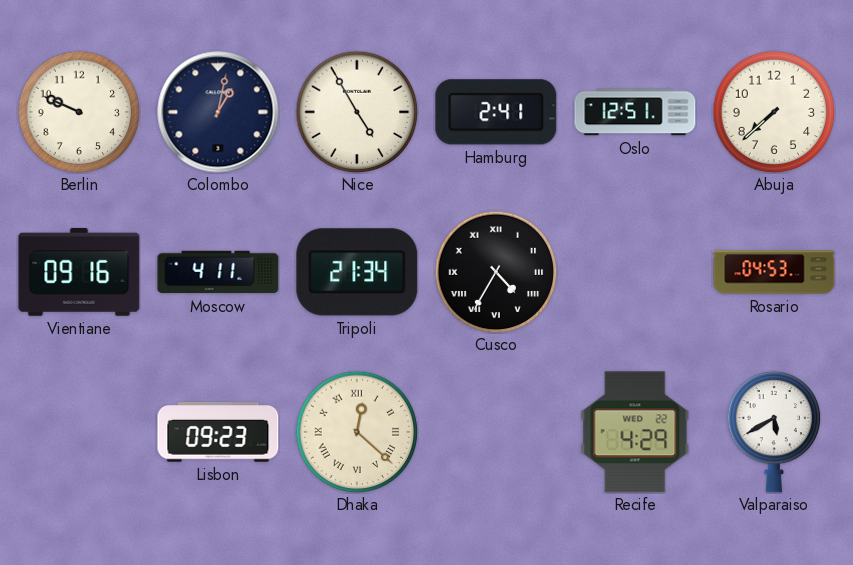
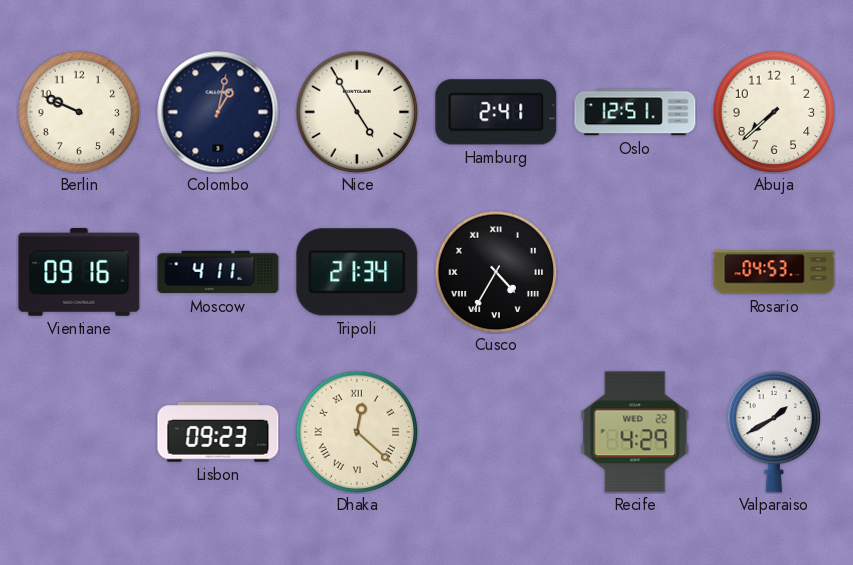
Valparaiso: 5:40 -> 1:40 (774, 432)
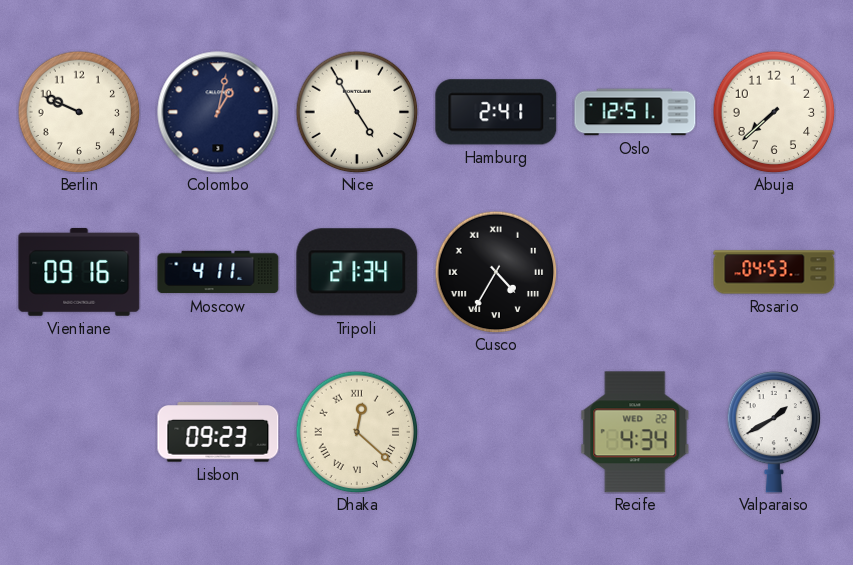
Recife: 4:29 -> 4:34 (635, 432)
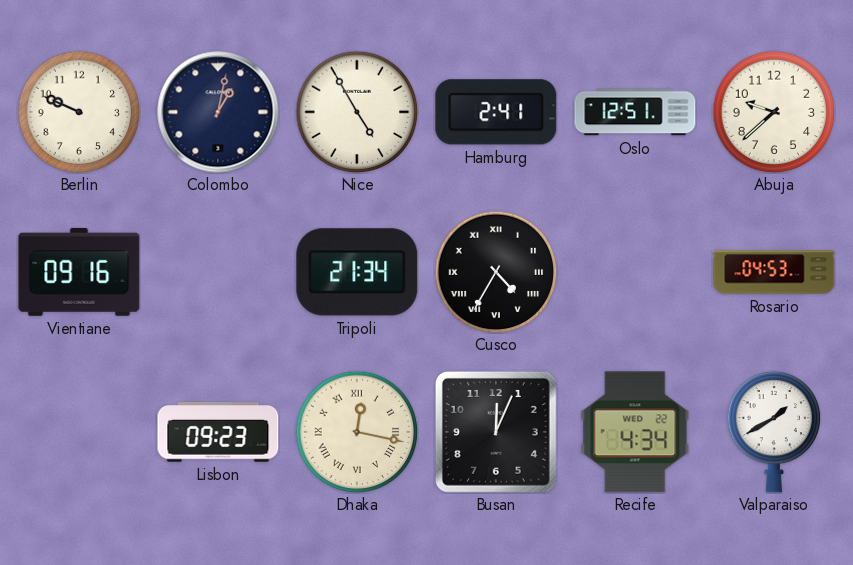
Abuja: 7:38 -> 9:38 (774, 112)
Moscow: 4:11 -> none (218, 272)
Dhaka: 12:22 -> 12:17 (357, 432)
Busan: none -> 12:04 (496, 432)
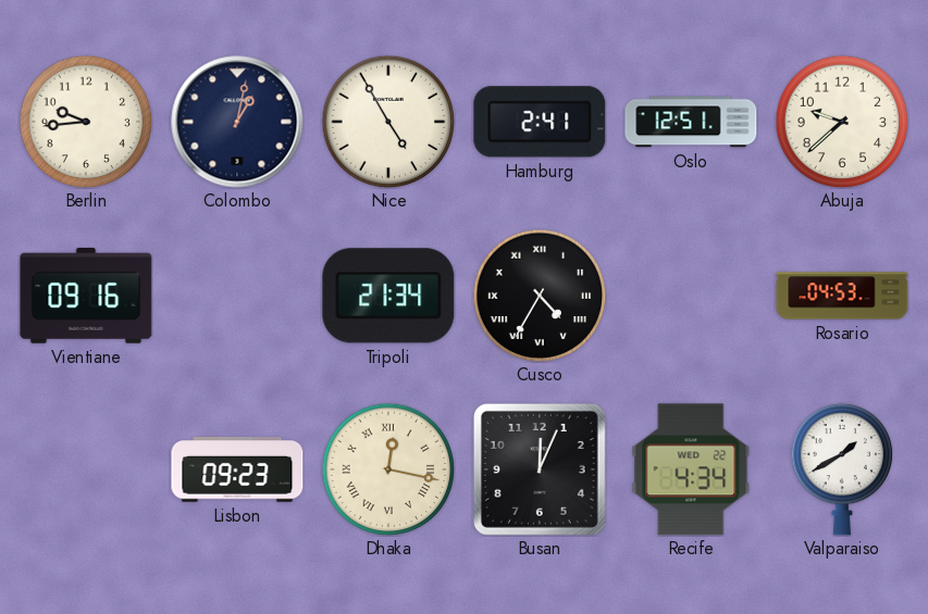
Berlin: 9:49 -> 9:44 (86, 122)
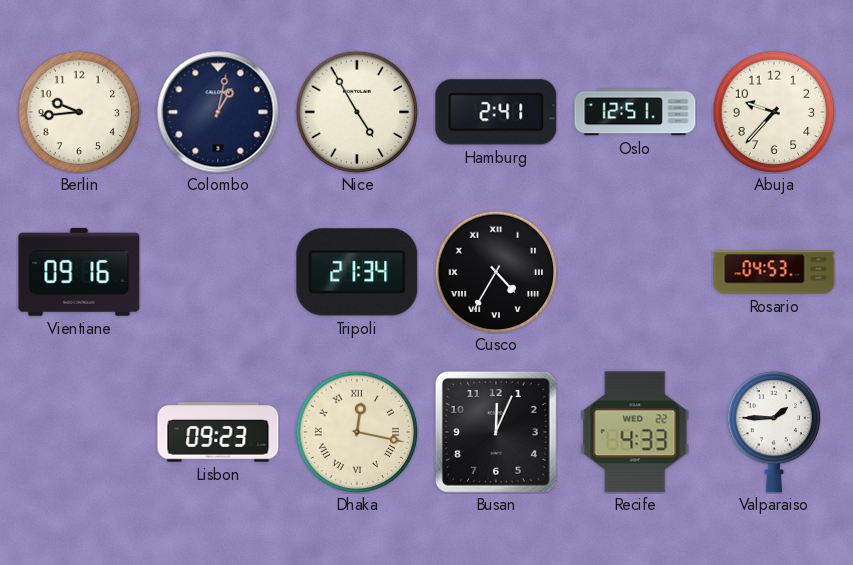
Abuja: 9:38 -> 9:37 (774, 112)
Recife: 4:34 -> 4:33 (635, 432)
Valparaiso: 1:40 -> 1:45 (774, 432)
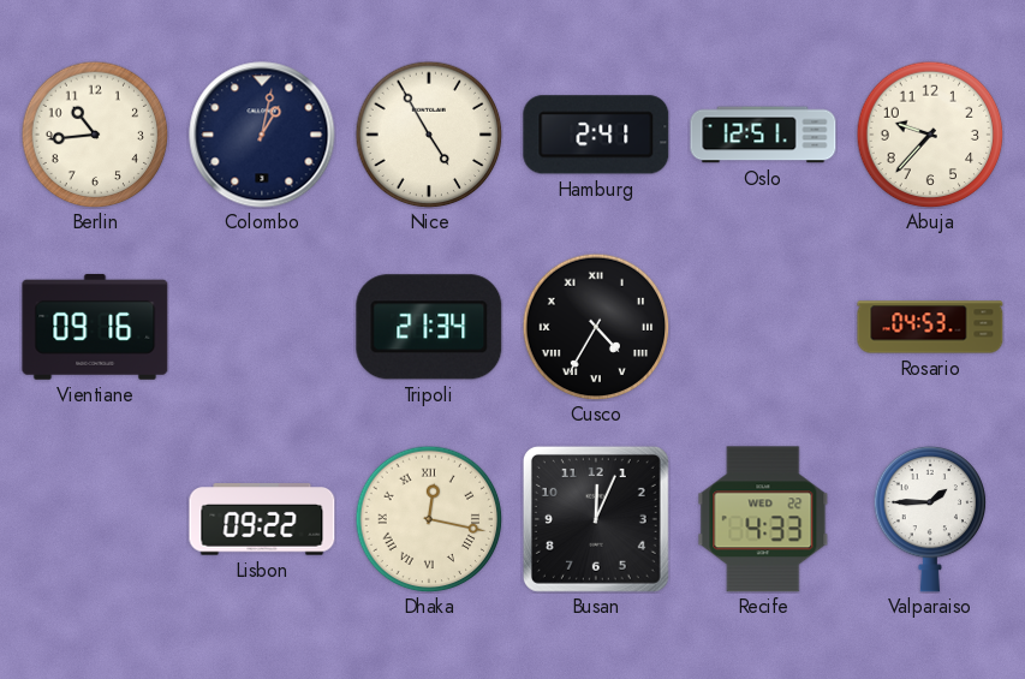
Berlin: 9:44 -> 10:44 (95, 135)
Lisbon: 09:23 -> 09:22 (262, 519)
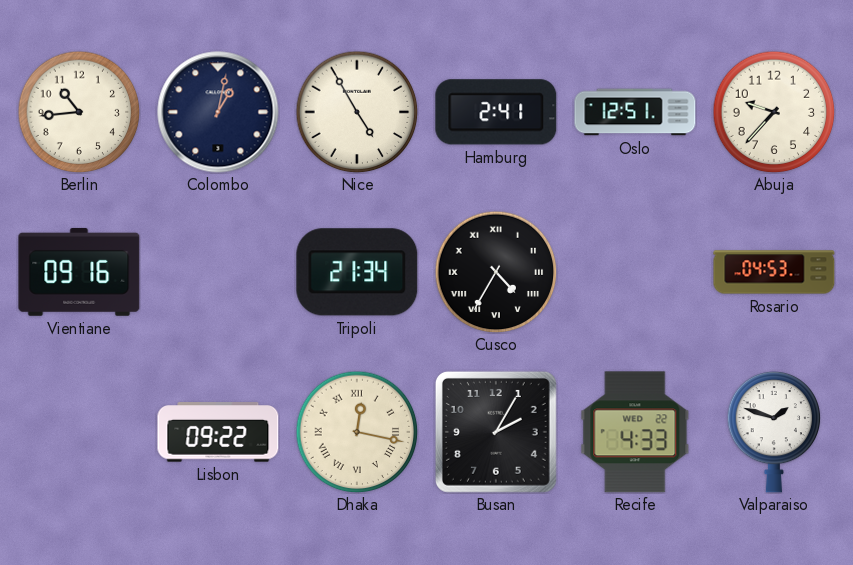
Busan: 12:04 -> 2:05 (496, 432)
Valparaiso: 1:45 -> 1:48 (774, 432)
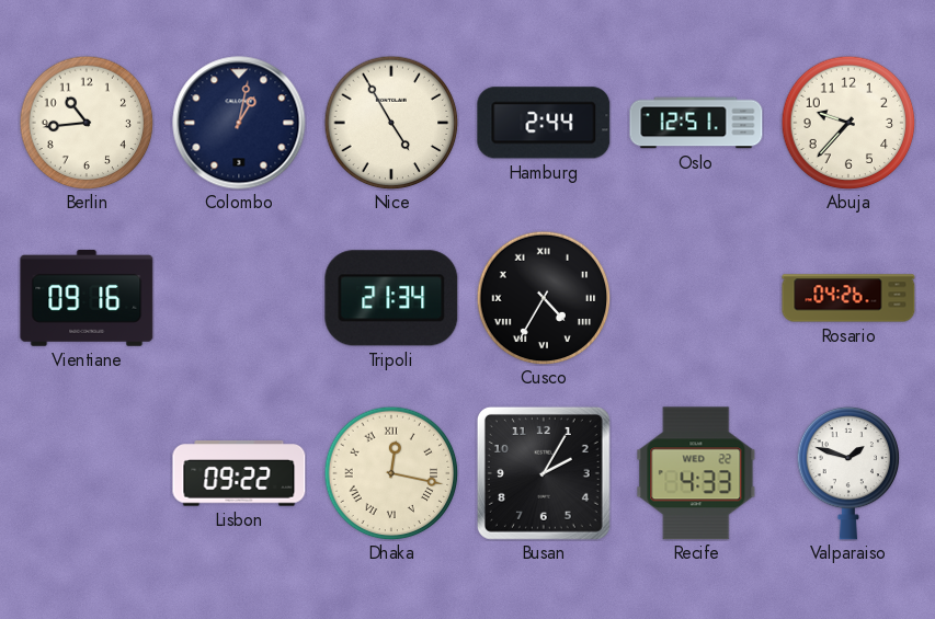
Hamburg: 2:41 -> 2:44 (544, 123)
Rosario: 04:53 -> 04:26 (848, 298)
